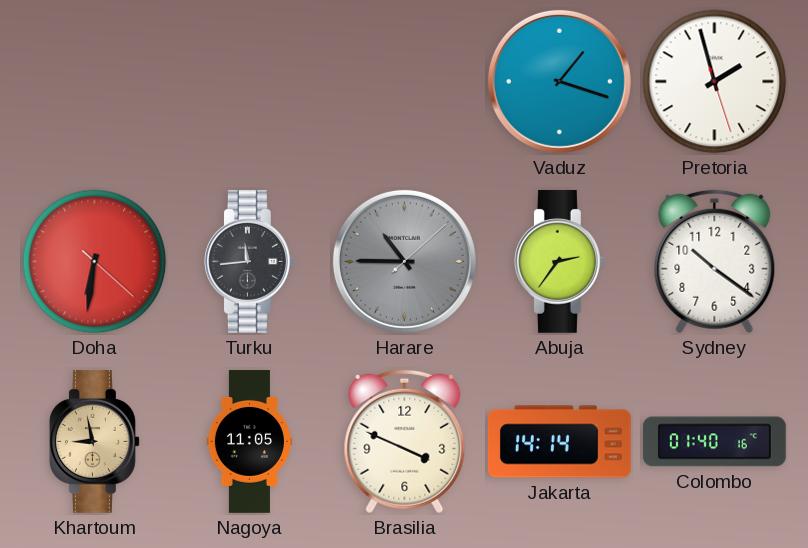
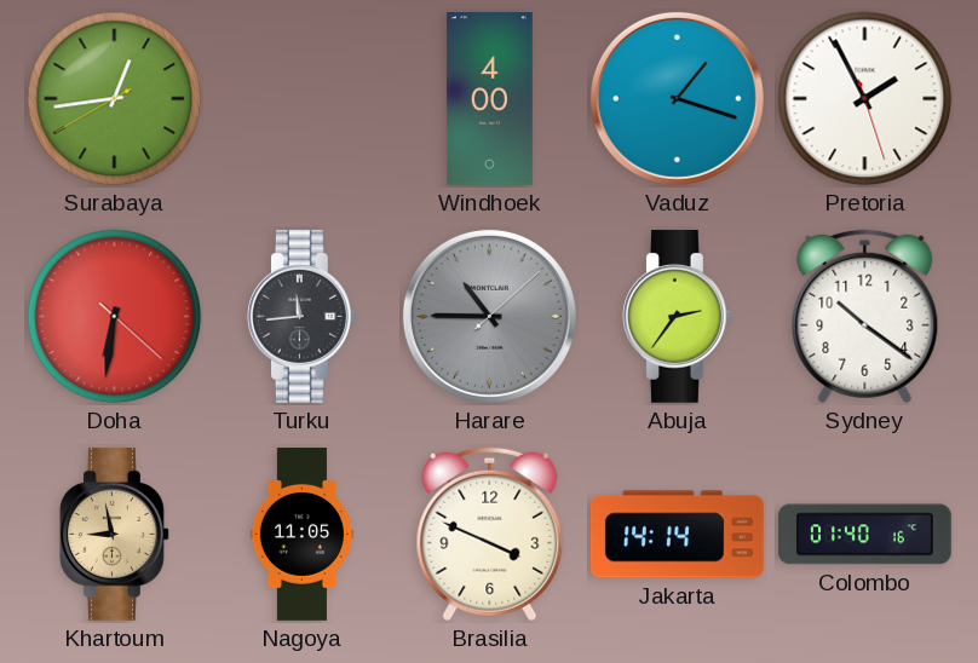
Surabaya: none -> 12:43 (115, 99)
Windhoek: none -> 4:00 (489, 99)
Pretoria: 1:57 -> 1:55 (865, 99)
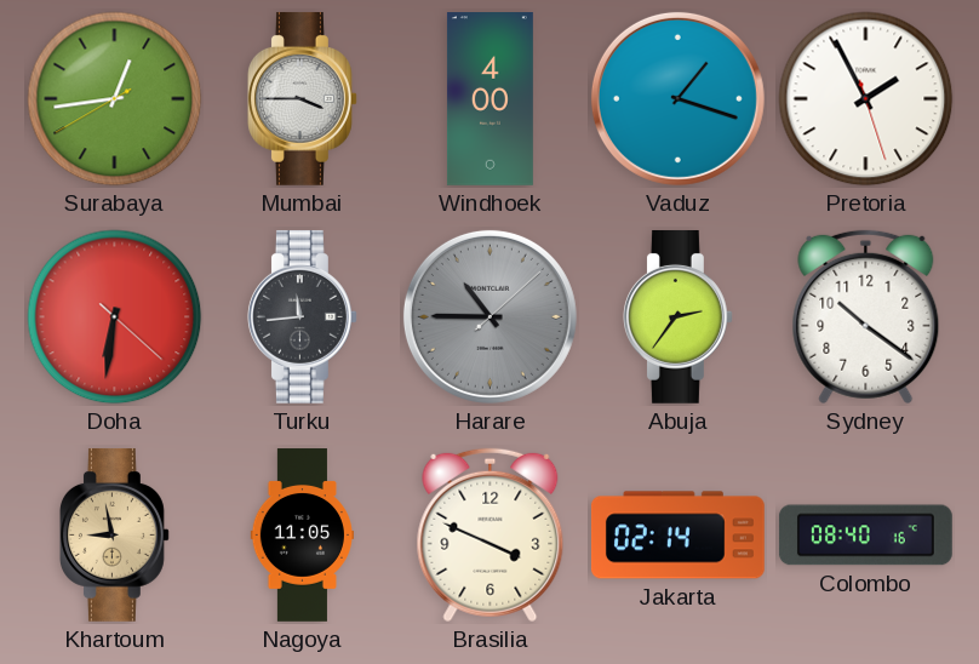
Mumbai: none -> 3:45 (302, 98)
Jakarta: 14:14 -> 02:14 (677, 536)
Colombo: 01:40 -> 08:40 (865, 536)
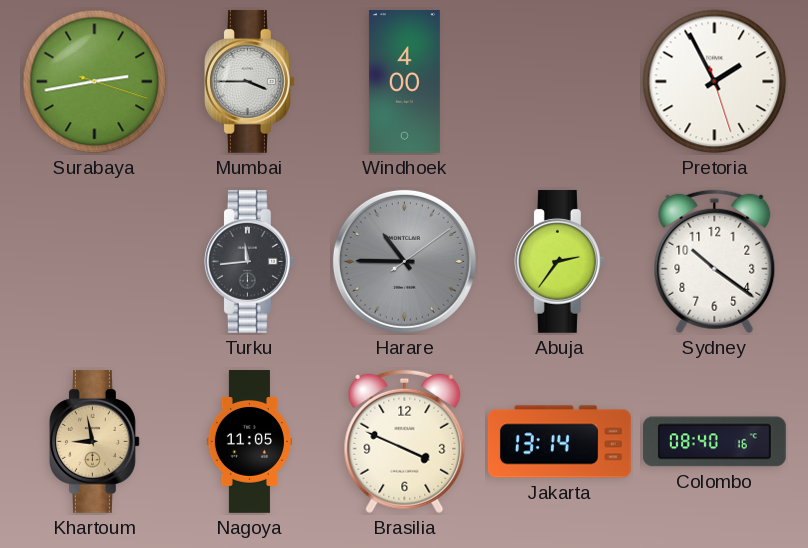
Surabaya: 12:43 -> 2:43 (95, 82)
Vaduz: 1:18 -> none (677, 98)
Doha: 6:31 -> none (115, 317)
Harare: 10:45:08 -> 10:45:09 (404, 261)
Jakarta: 02:14 -> 13:14 (559, 442)
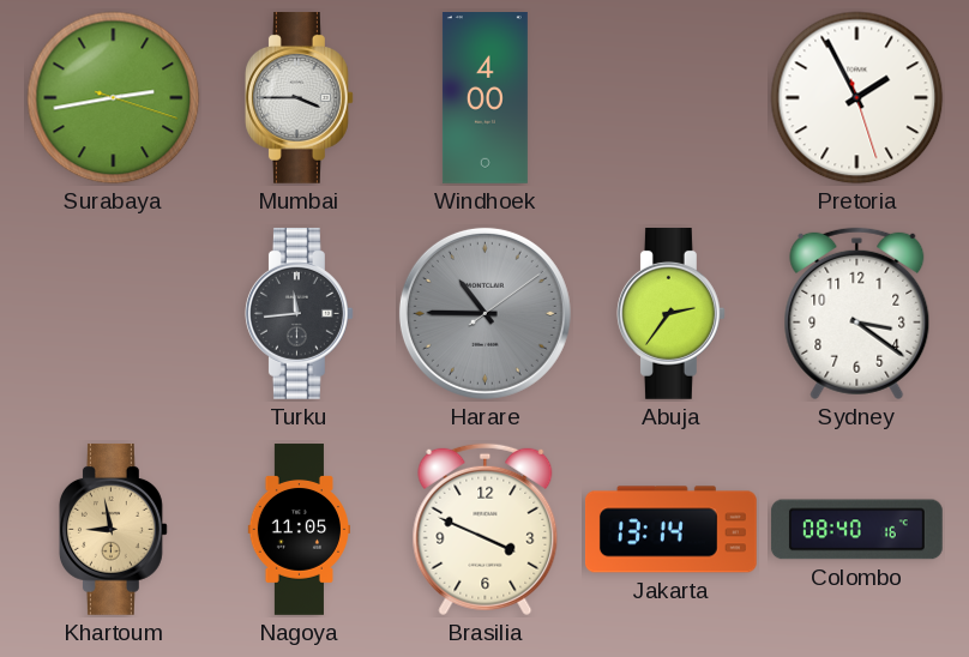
Sydney: 10:21 -> 3:21 (857, 314)
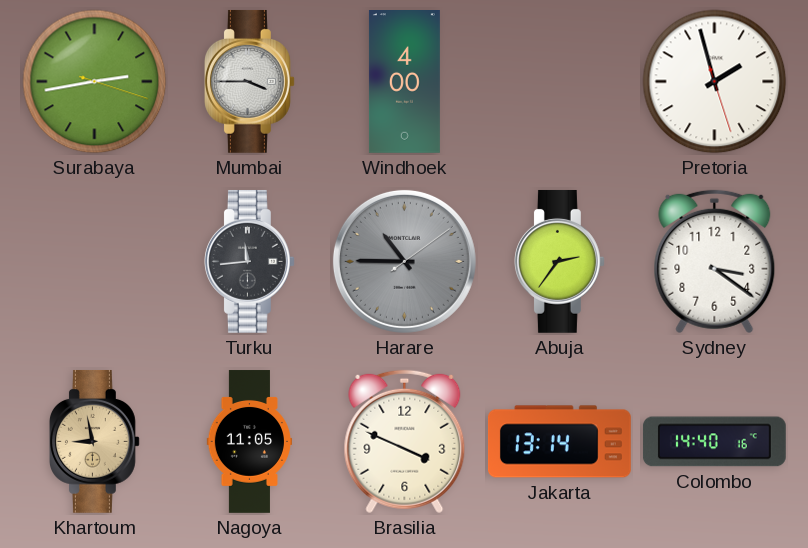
Pretoria: 1:55 -> 1:57 (715, 82)
Colombo: 08:40 -> 14:40 (714, 442)
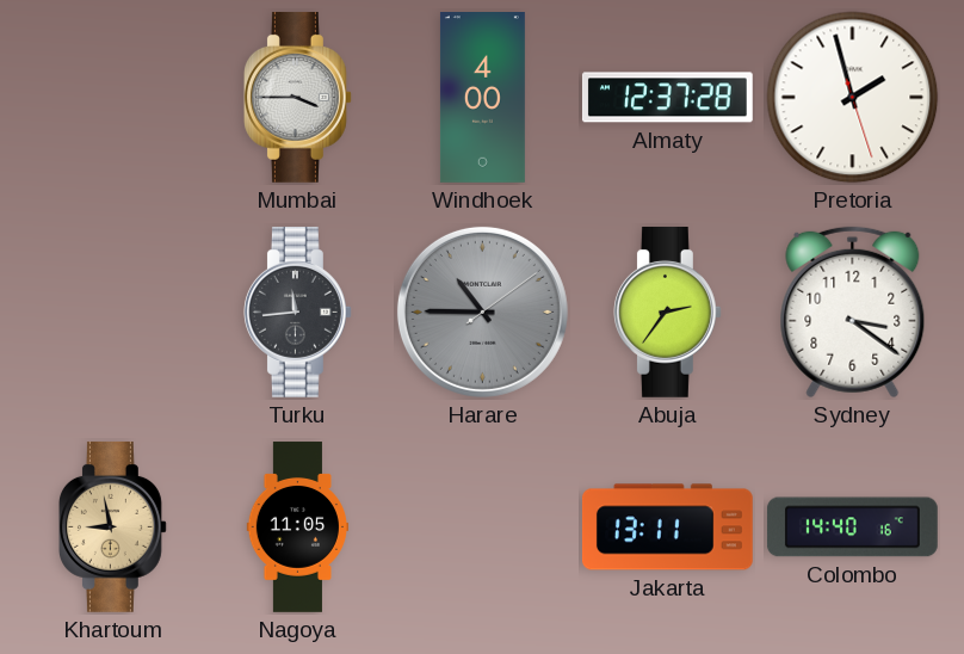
Surabaya: 2:43 -> none (95, 82)
Almaty: none -> 12:37 (667, 98)
Brasilia: 3:49 -> none (405, 442)
Jakarta: 13:14 -> 13:11 (667, 527)
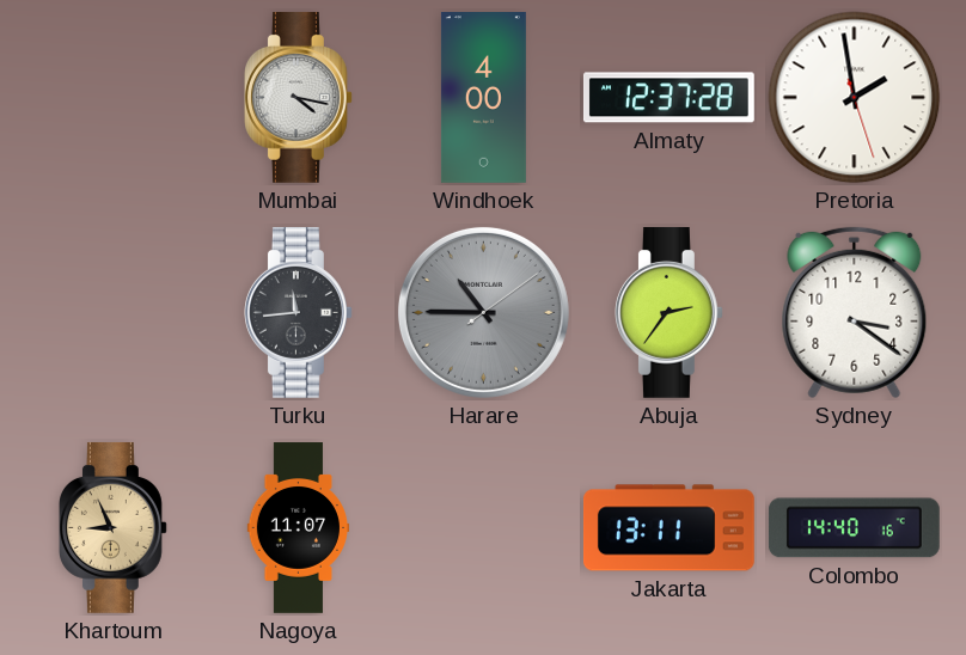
Mumbai: 3:45 -> 4:17 (298, 97)
Pretoria: 1:57 -> 1:58 (855, 98)
Khartoum: 8:58 -> 8:56 (112, 527)
Nagoya: 11:05 -> 11:07 (298, 528)
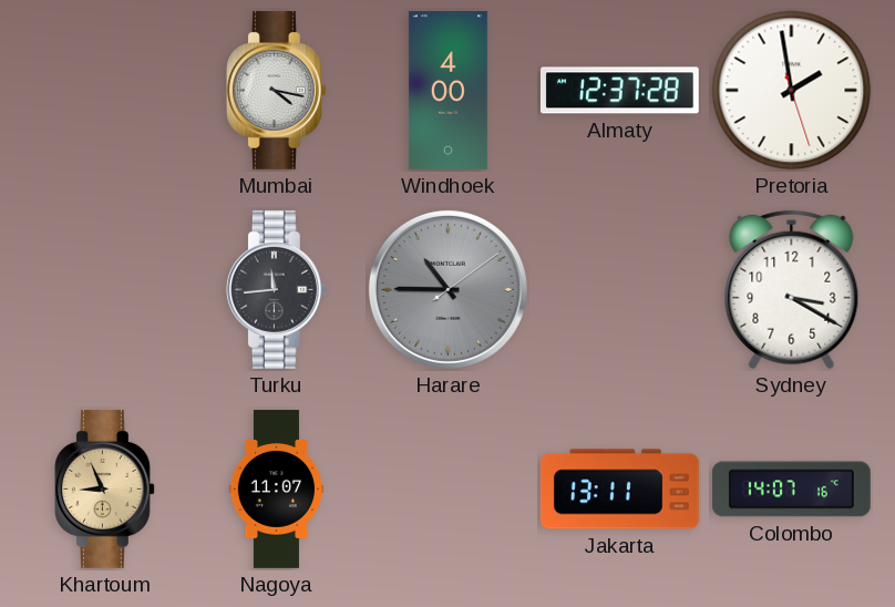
Abuja: 2:36 -> none (668, 312)
Sydney: 3:21 -> 3:20 (792, 290)
Colombo: 14:40 -> 14:07 (791, 490)
